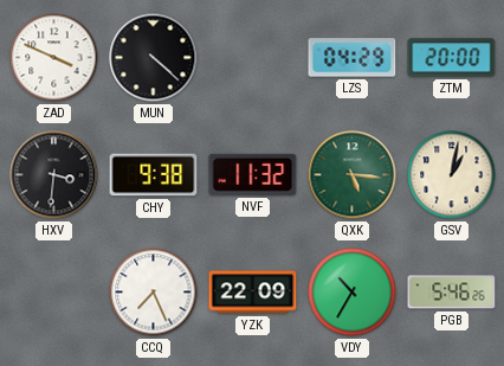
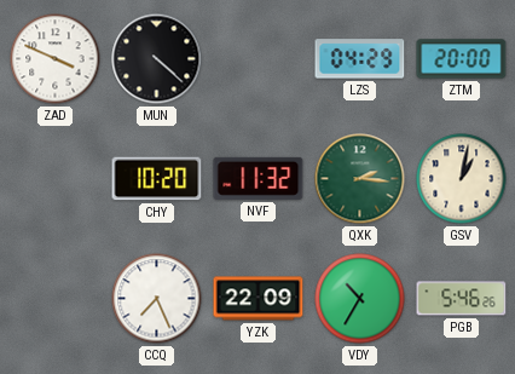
HXV: 3:31 -> none (54, 175)
CHY: 9:38 -> 10:20 (157, 179)
QXK: 5:16 -> 2:16 (360, 179)
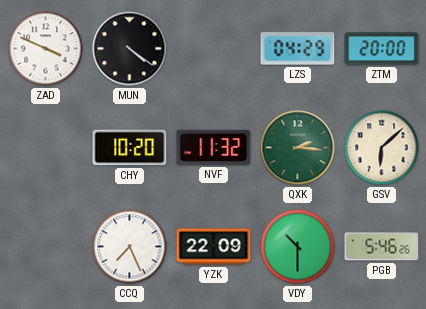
MUN: 4:22 -> 4:21 (130, 49)
GSV: 1:02 -> 6:08 (382, 148)
VDY: 10:35 -> 10:30 (298, 247)
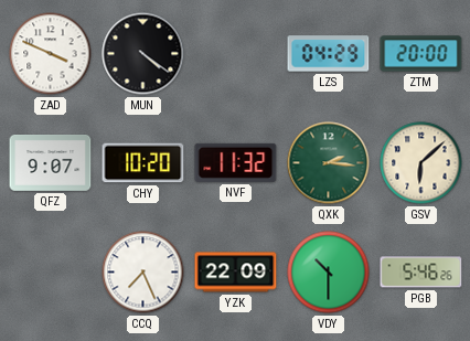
QFZ: none -> 9:07 (51, 163)
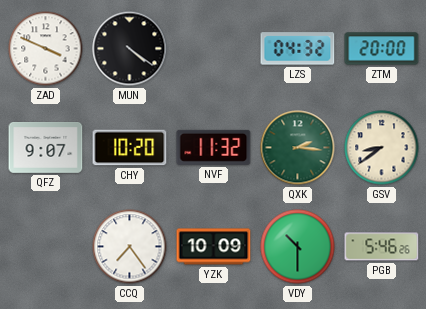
LZS: 04:29 -> 04:32 (298, 49)
GSV: 6:08 -> 8:39 (382, 148)
CCQ: 7:26 -> 7:24 (130, 247)
YZK: 22:09 -> 10:09 (214, 247)
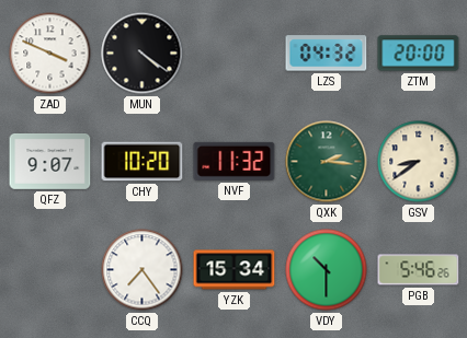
YZK: 10:09 -> 15:34 (235, 270)
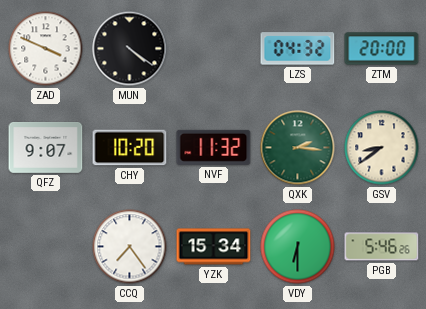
VDY: 10:30 -> 6:30 (298, 247)
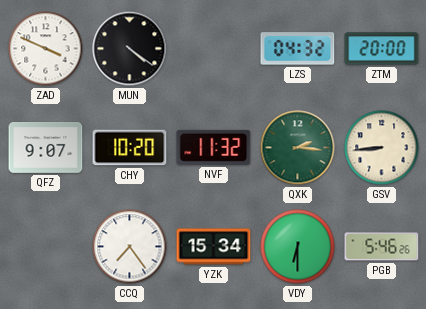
GSV: 8:39 -> 8:44 (382, 148)
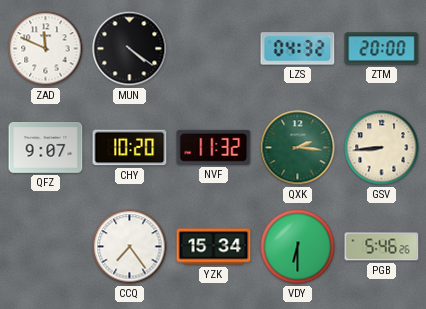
ZAD: 3:49 -> 11:49 (46, 49)
